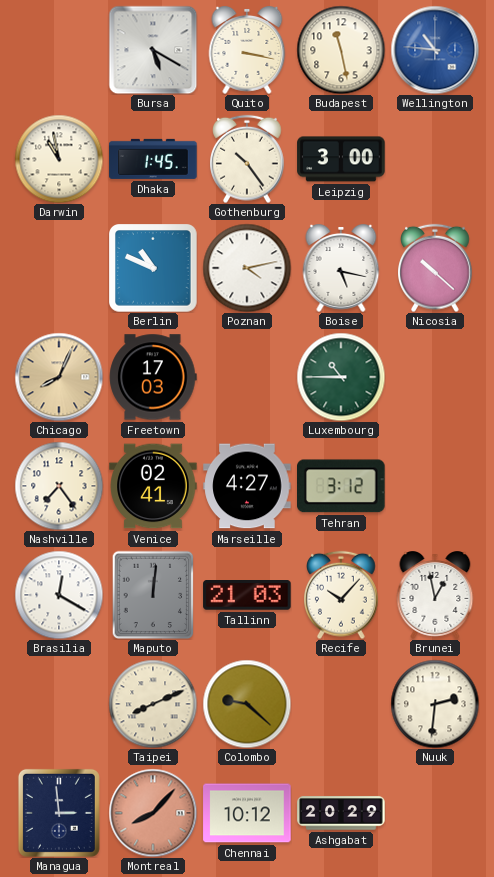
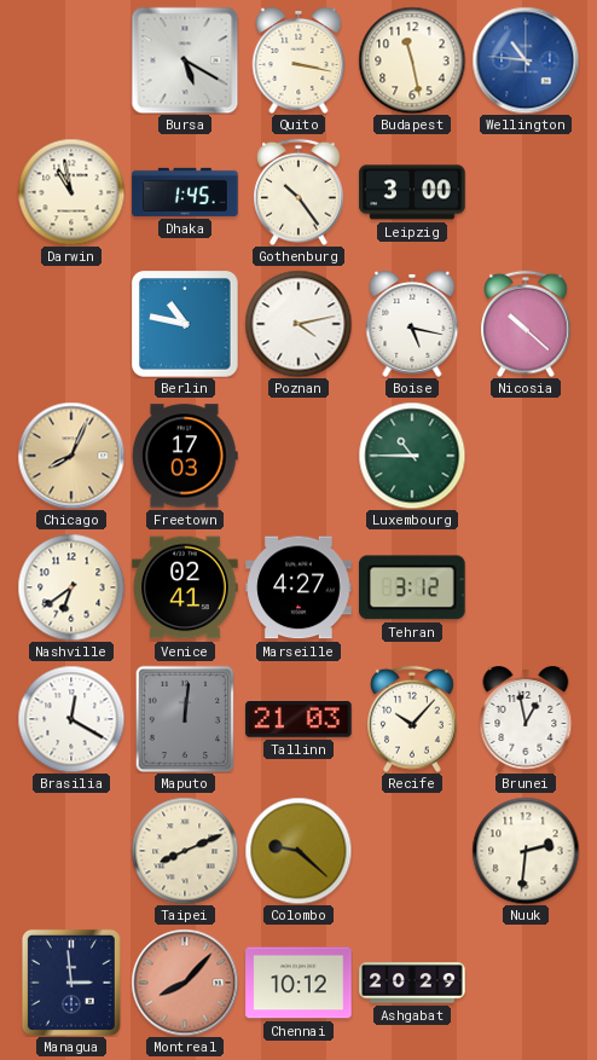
Berlin: 10:49 -> 10:47 (185, 324)
Nashville: 7:24 -> 6:39 (71, 587)
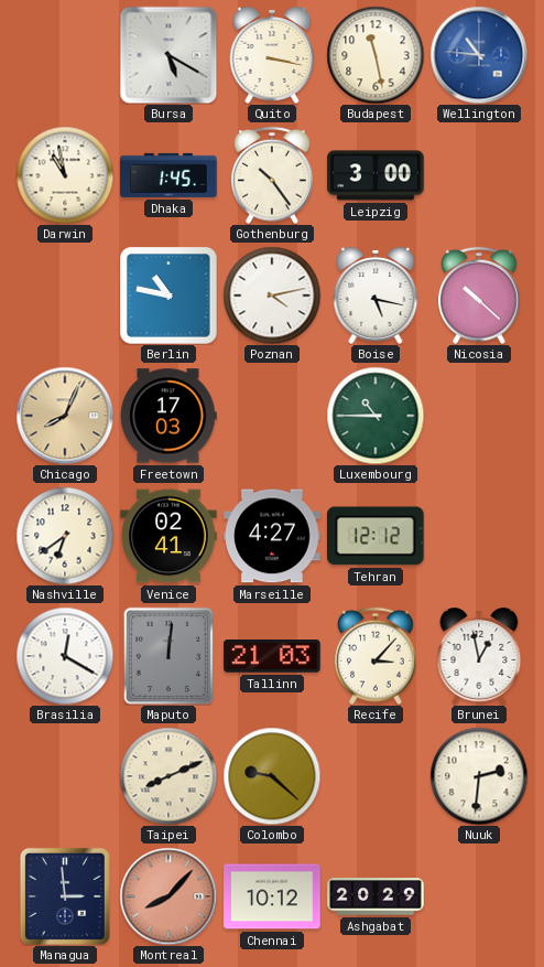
Tehran: 3:12 -> 12:12 (377, 536)
Recife: 10:07 -> 3:07 (377, 656)
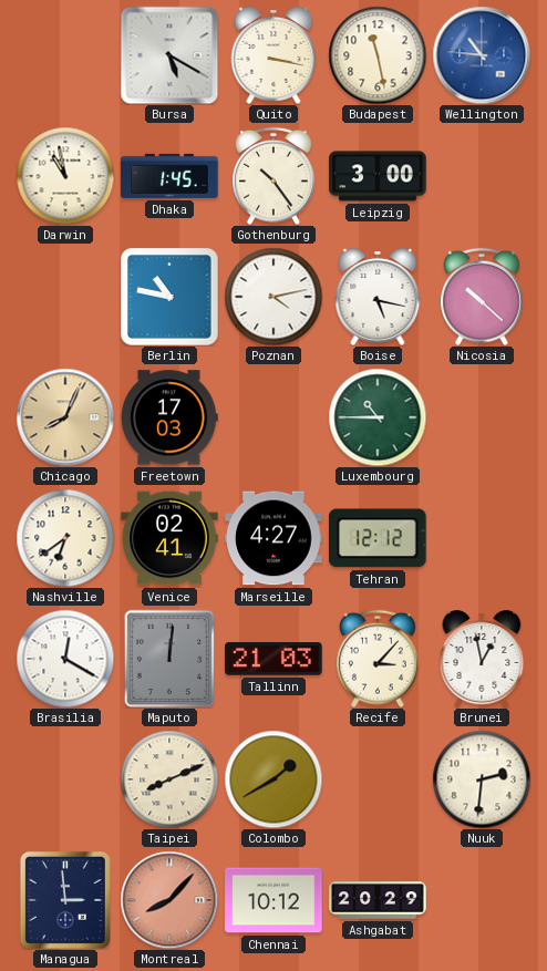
Colombo: 9:22 -> 1:40 (273, 779)
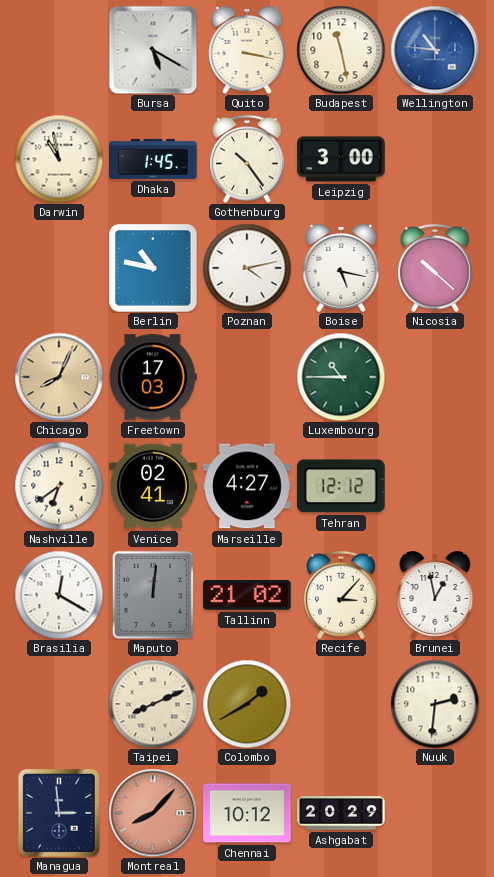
Tallinn: 21:03 -> 21:02 (247, 595)
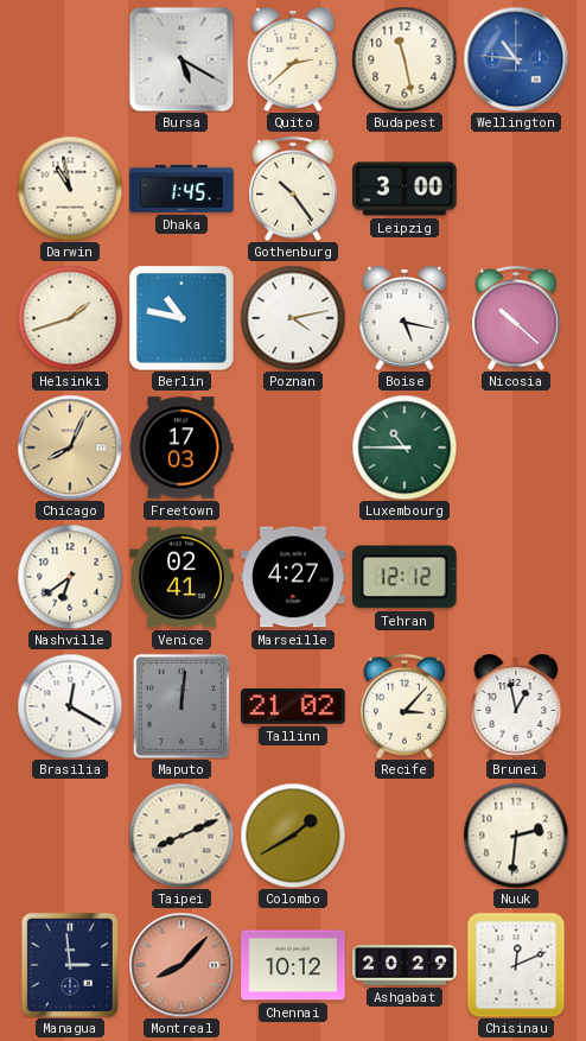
Quito: 3:17 -> 2:38 (293, 61)
Helsinki: none -> 1:42 (70, 318)
Chisinau: none -> 12:11 (516, 965)
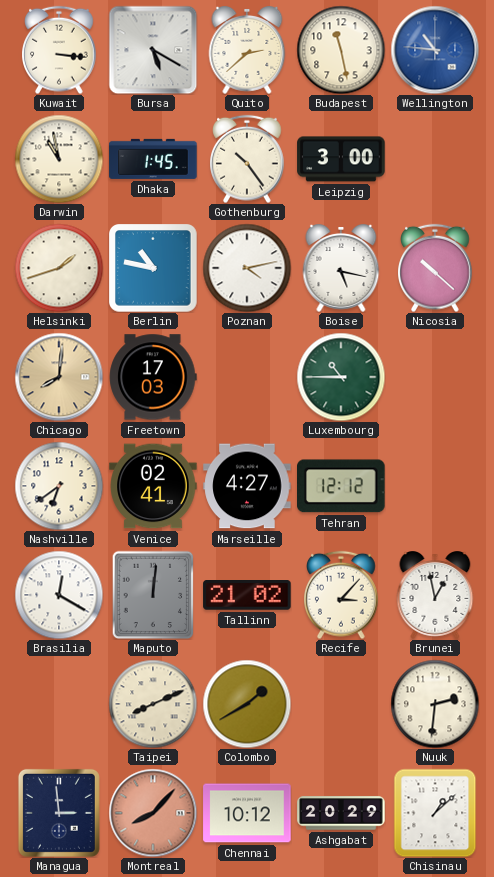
Kuwait: none -> 3:16 (60, 50)
Chicago: 8:04 -> 8:01 (59, 377)
Chisinau: 12:11 -> 1:08 (435, 813)
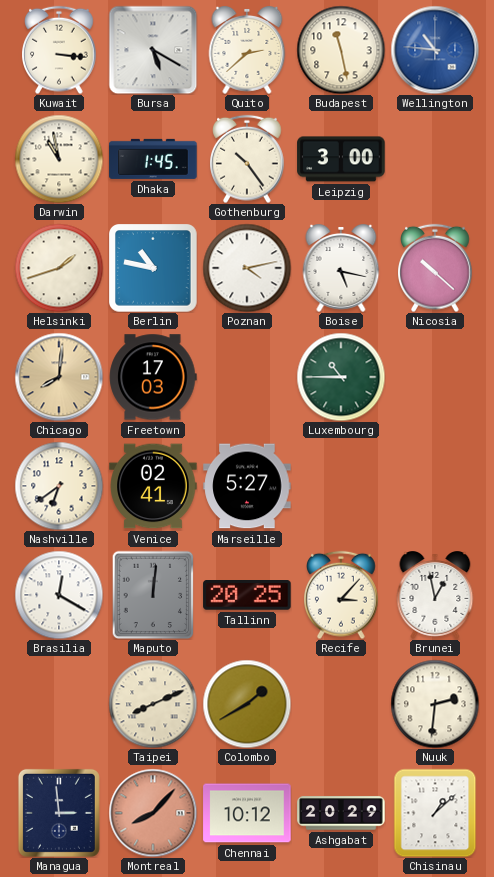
Marseille: 4:27 -> 5:27 (247, 486)
Tehran: 12:12 -> none (342, 486)
Tallinn: 21:02 -> 20:25 (247, 595)
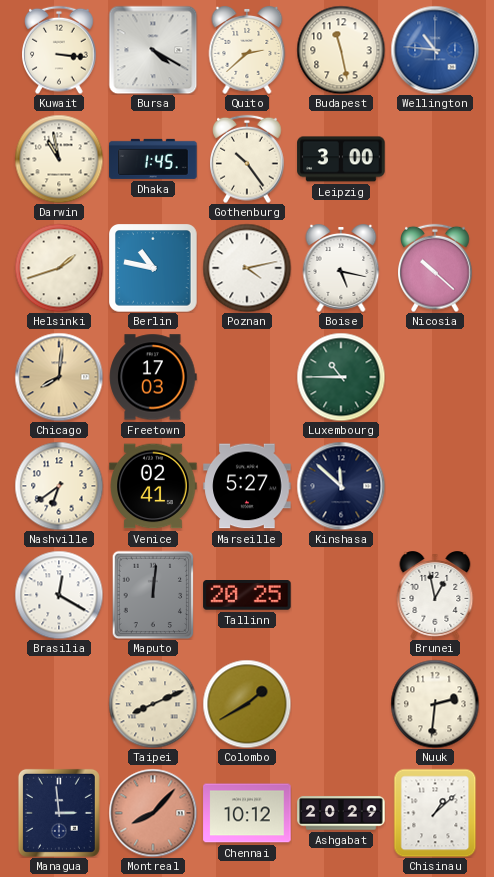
Bursa: 5:20 -> 4:20 (153, 50)
Kinshasa: none -> 11:52 (341, 486)
Recife: 3:07 -> none (342, 595)
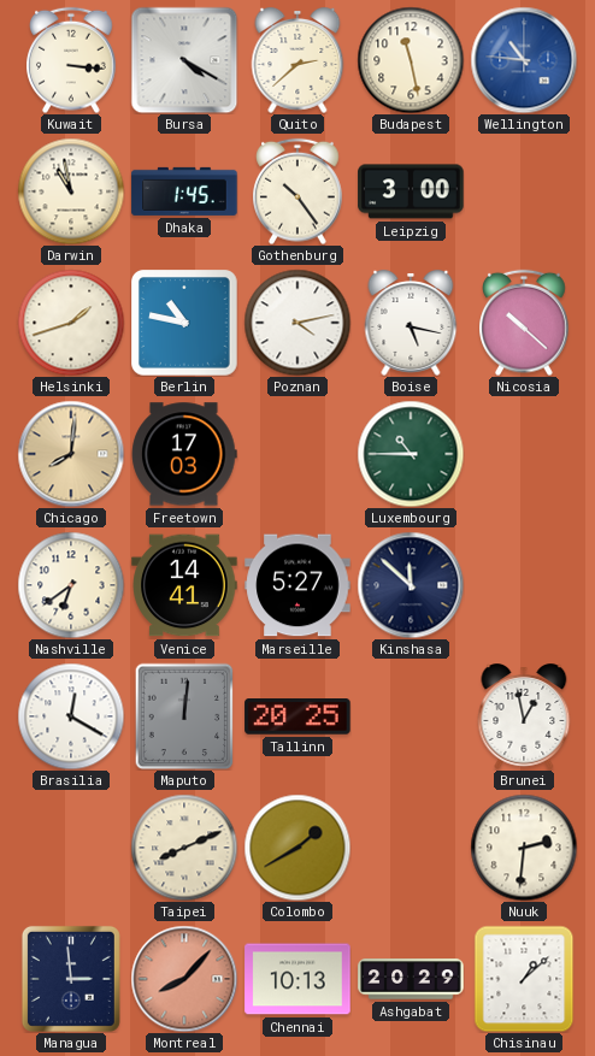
Venice: 02:41 -> 14:41 (184, 585)
Chennai: 10:12 -> 10:13 (297, 979)
